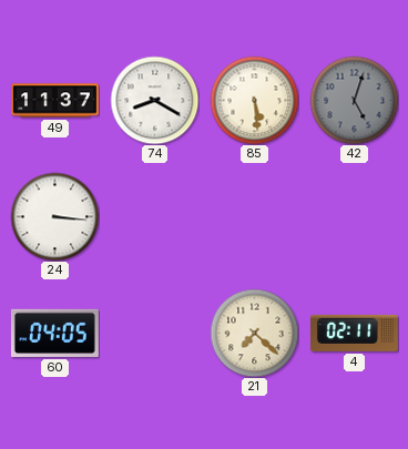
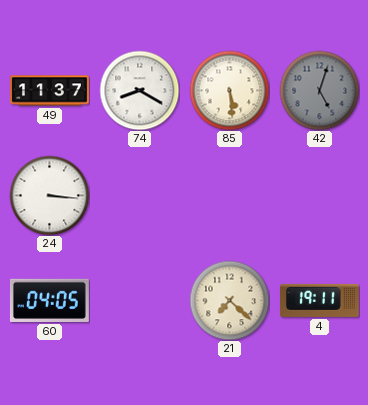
4: 02:11 -> 19:11 (319, 300)
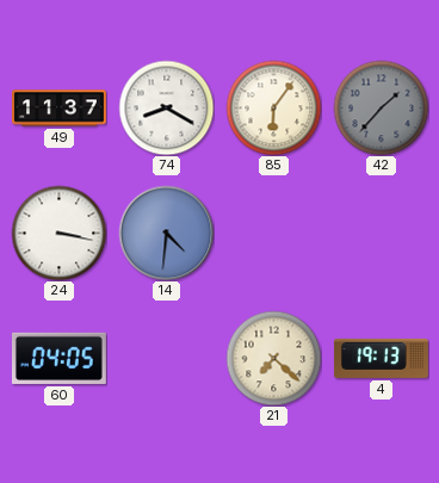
85: 5:29 -> 6:06 (273, 107)
42: 5:03 -> 1:37 (381, 107)
24: 3:16 -> 3:17 (58, 233)
14: none -> 4:31 (166, 233)
4: 19:11 -> 19:13 (381, 358)
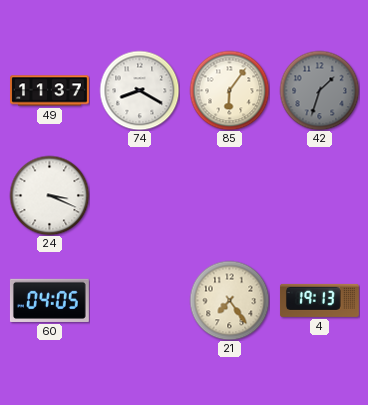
42: 1:37 -> 1:33 (319, 90)
24: 3:17 -> 3:19 (49, 195)
14: 4:31 -> none (166, 233)
21: 7:22 -> 7:24 (229, 300)
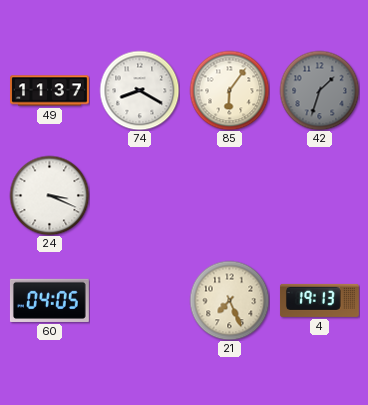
21: 7:24 -> 7:26 (229, 300)
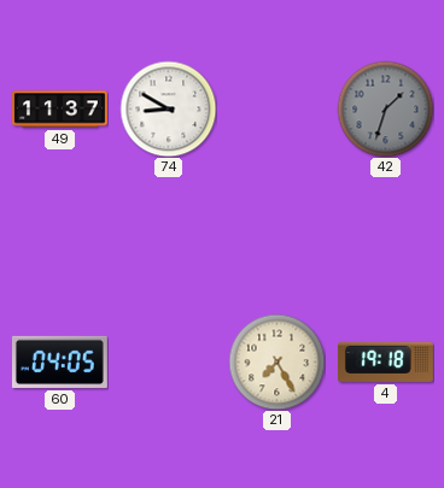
74: 8:20 -> 8:50 (168, 108)
85: 6:06 -> none (229, 90)
24: 3:19 -> none (49, 195)
21: 7:26 -> 7:25 (276, 361)
4: 19:13 -> 19:18 (385, 361)
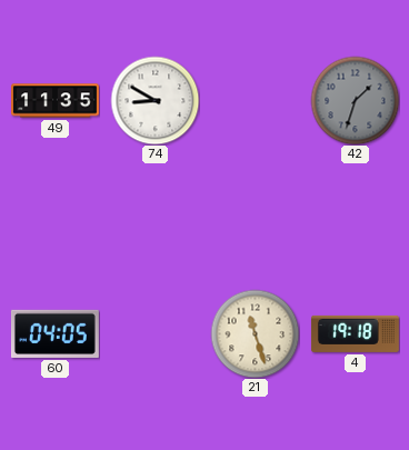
49: 11:37 -> 11:35 (56, 101)
21: 7:25 -> 11:27 (255, 333)
